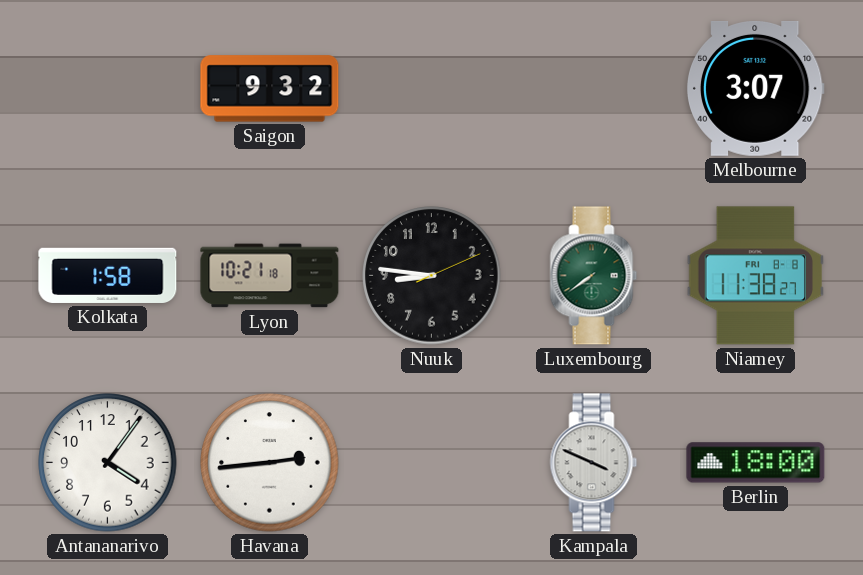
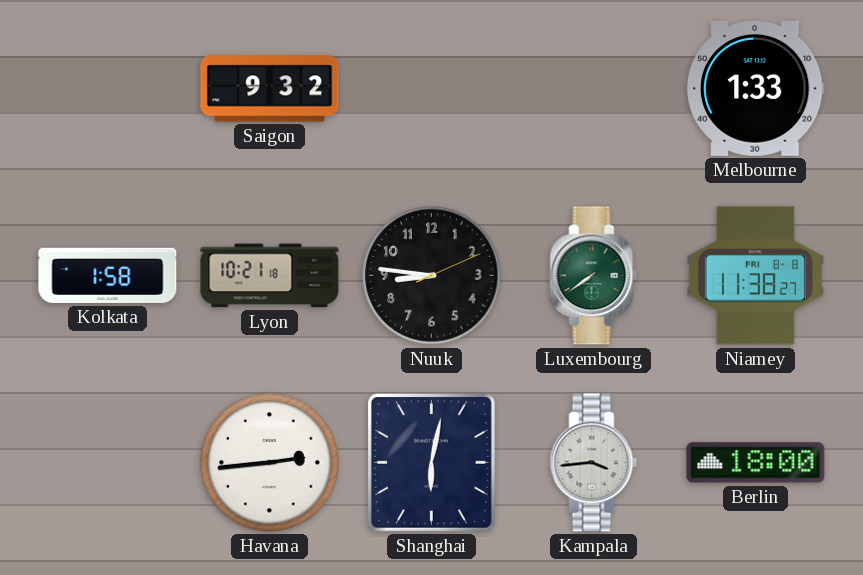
Melbourne: 3:07 -> 1:33 (755, 88)
Antananarivo: 4:06 -> none (108, 463)
Shanghai: none -> 6:02 (432, 463)
Kampala: 3:49 -> 3:44 (594, 463)
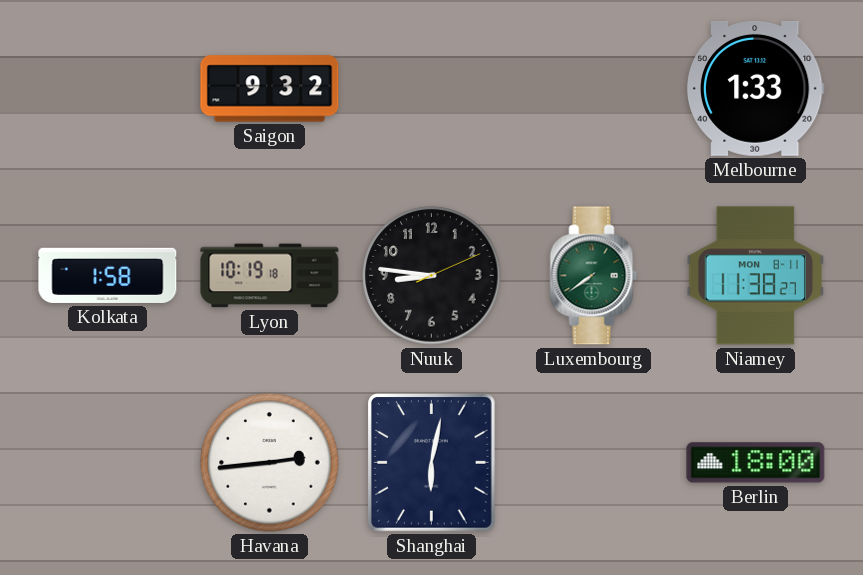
Lyon: 10:21 -> 10:19 (270, 276)
Niamey date: FRI 8-8 -> MON 8-11 (755, 276)
Kampala: 3:44 -> none (594, 463)
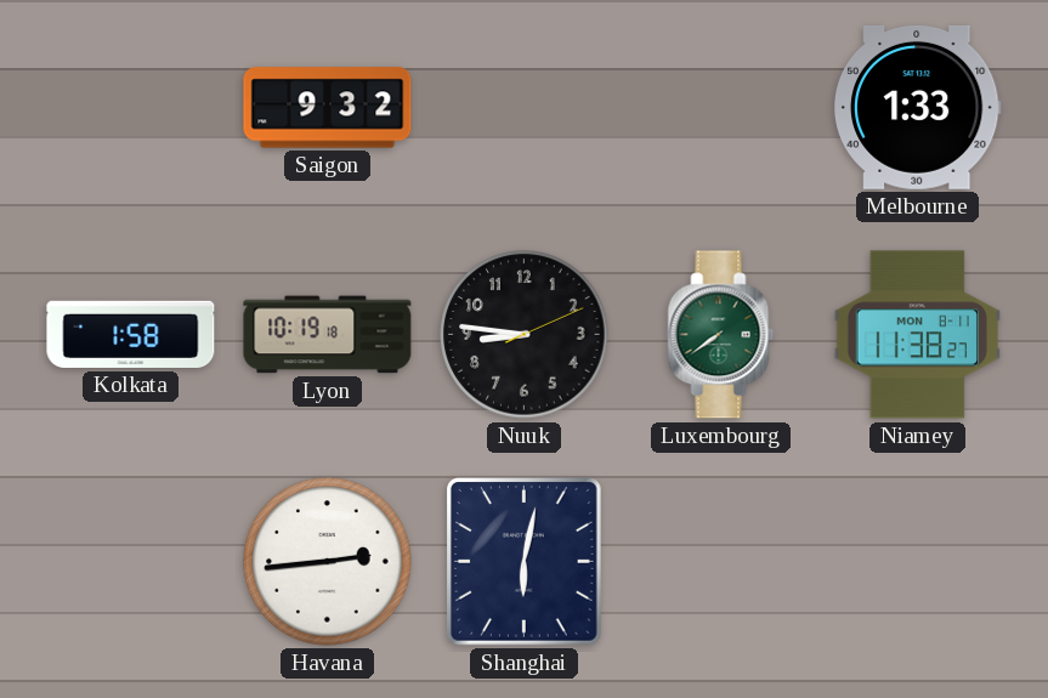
Berlin: 18:00 -> none (756, 463)
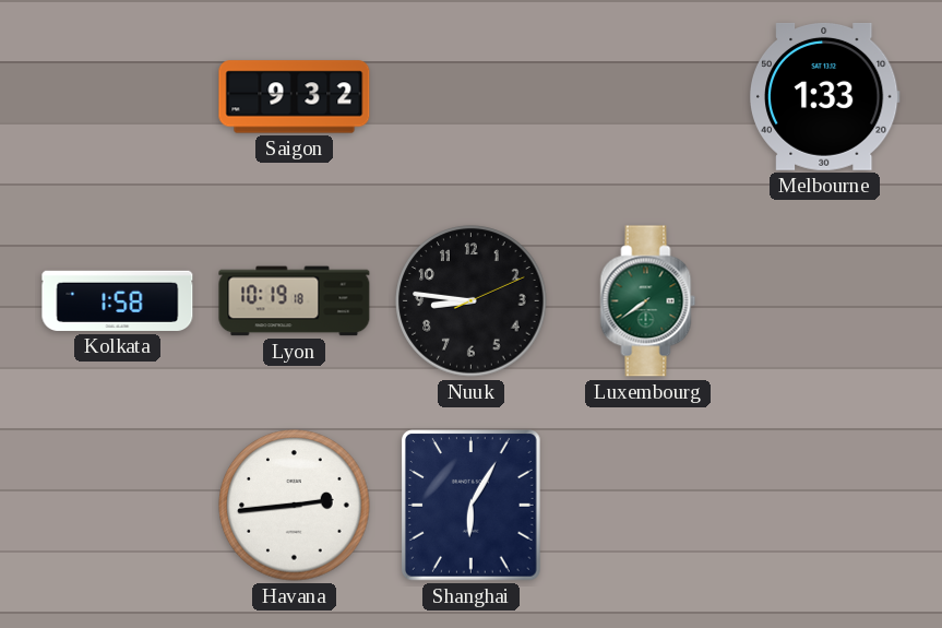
Niamey: 11:38 -> none (917, 335)
Shanghai: 6:02 -> 6:05 (472, 506)
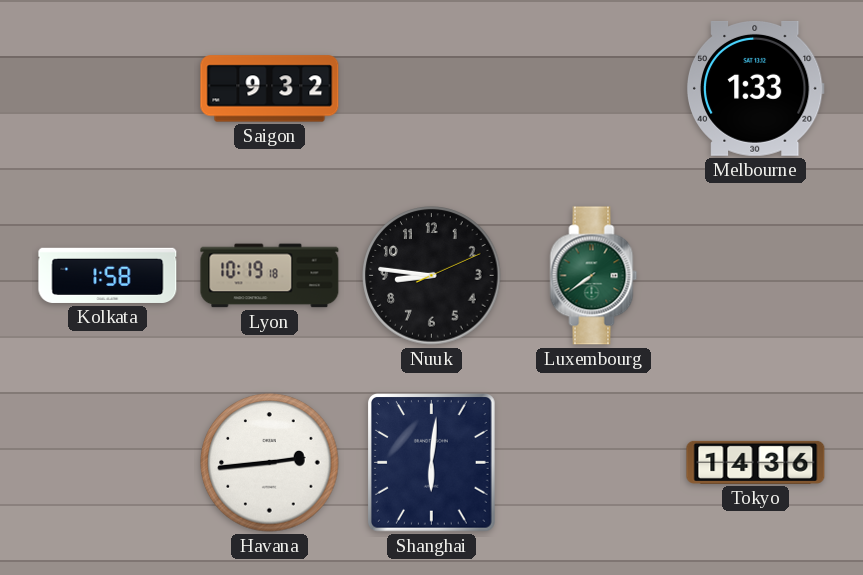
Shanghai: 6:05 -> 6:01 (432, 463)
Tokyo: none -> 14:36 (756, 462)
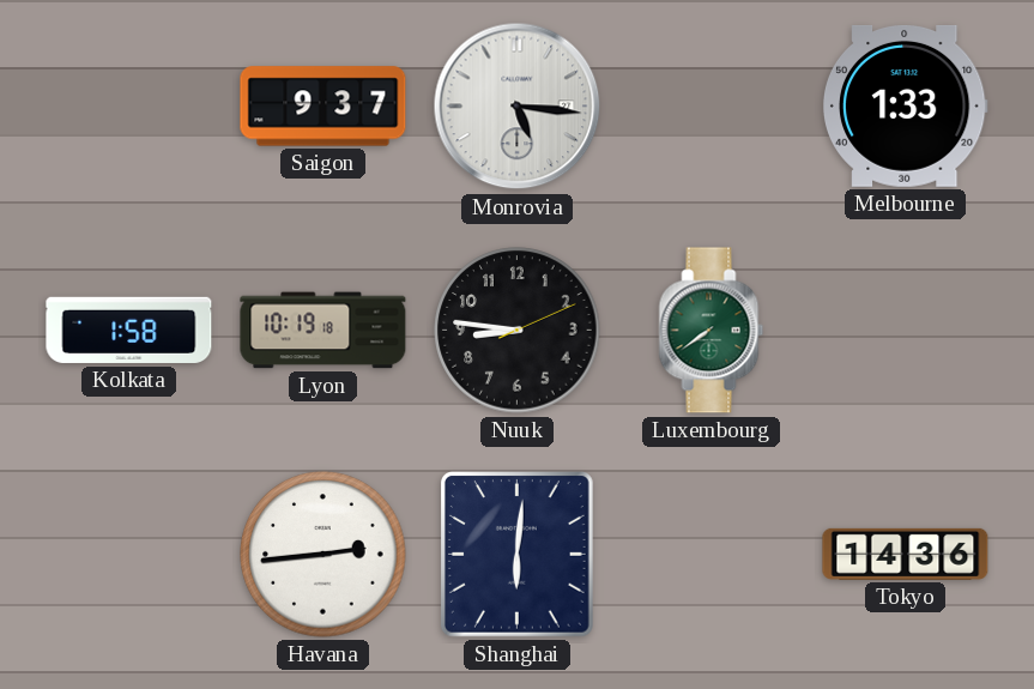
Saigon: 9:32 -> 9:37 (323, 107)
Monrovia: none -> 5:16 (518, 107)
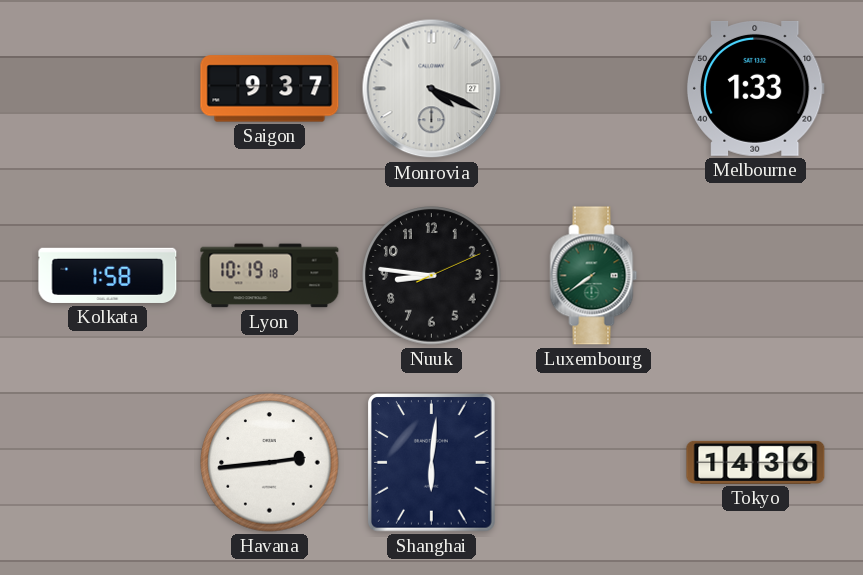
Monrovia: 5:16 -> 4:19 (432, 89)
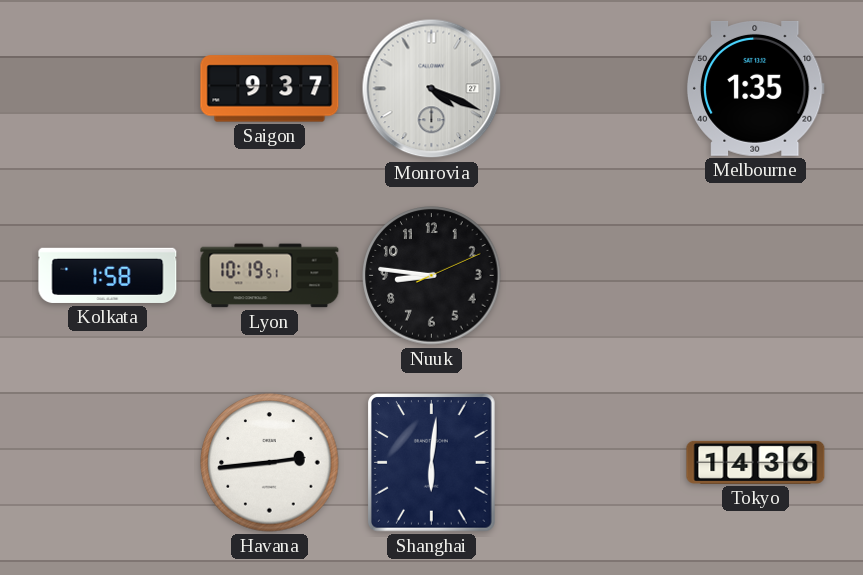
Melbourne: 1:33 -> 1:35 (755, 88)
Lyon: 10:19:18 -> 10:19:51 (270, 276)
Luxembourg: 7:39 -> none (594, 276)
